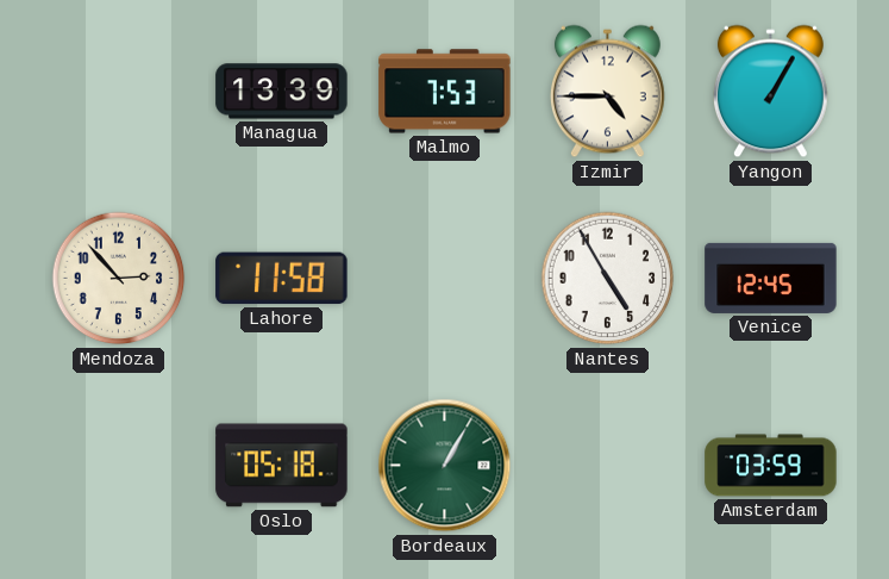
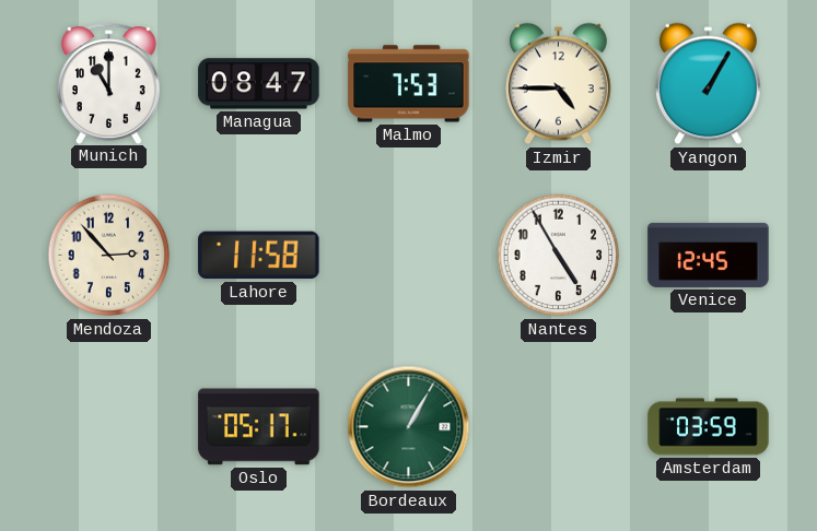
Munich: none -> 11:00 (108, 83)
Managua: 13:39 -> 08:47 (259, 84)
Oslo: 05:18 -> 05:17 (259, 427)
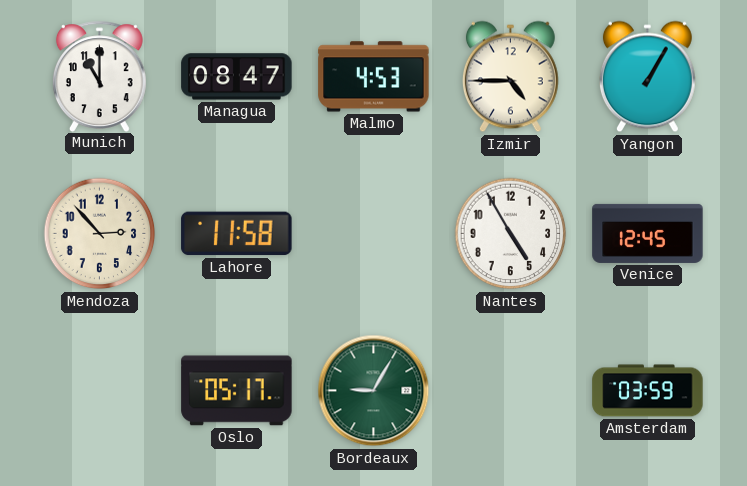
Malmo: 7:53 -> 4:53 (374, 77)
Bordeaux: 1:05 -> 9:05 (374, 391)
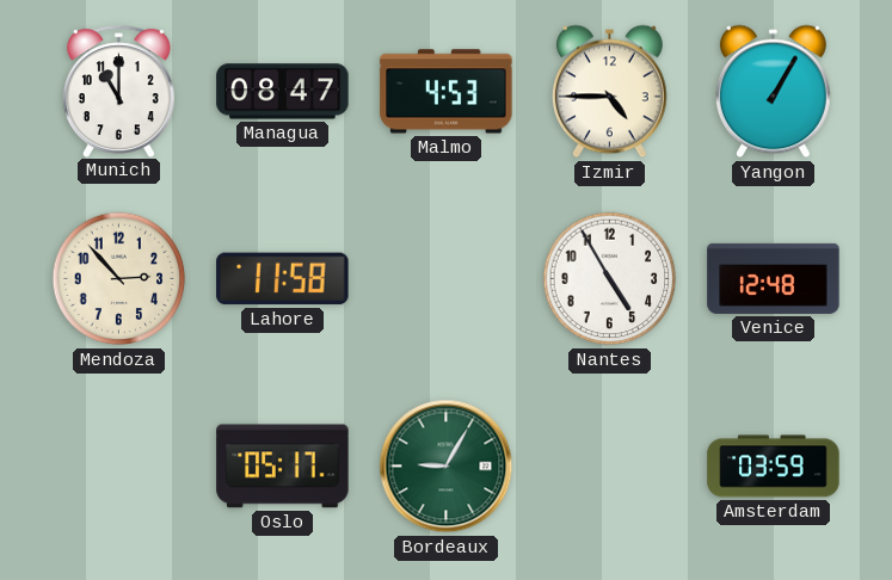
Venice: 12:45 -> 12:48 (774, 278)
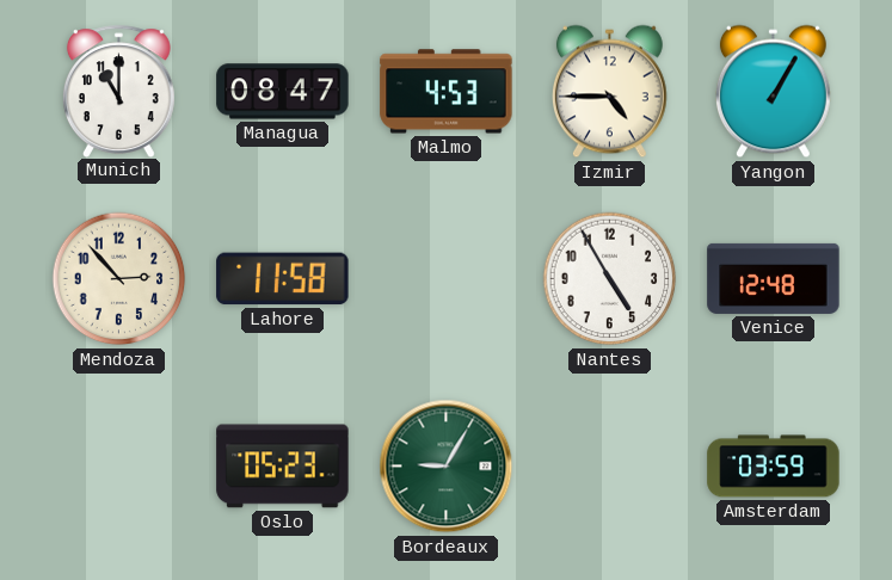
Oslo: 05:17 -> 05:23 (283, 467)
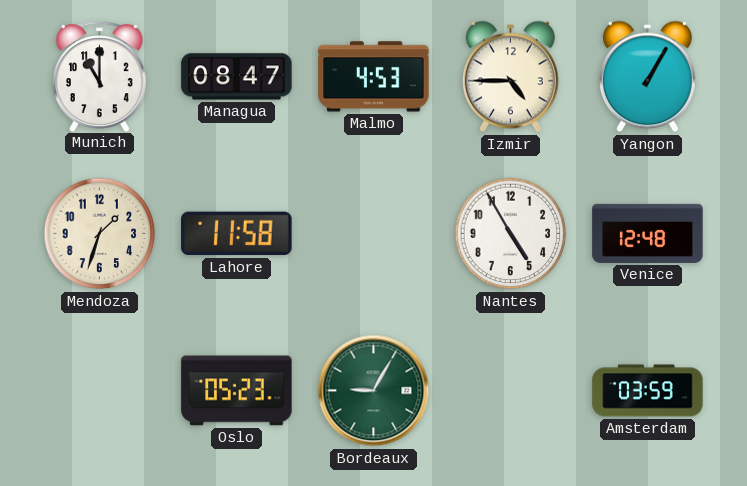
Mendoza: 2:53 -> 1:33 (100, 234)
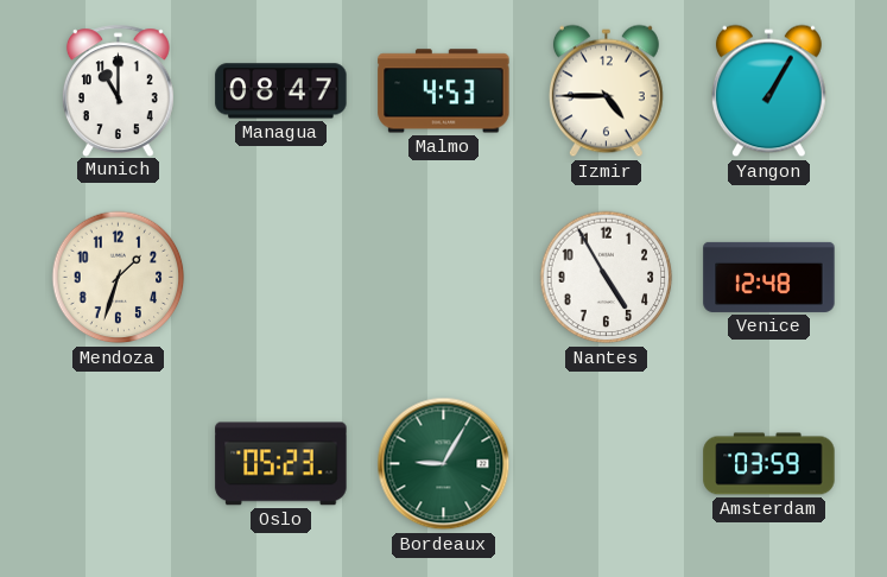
Lahore: 11:58 -> none (237, 234)
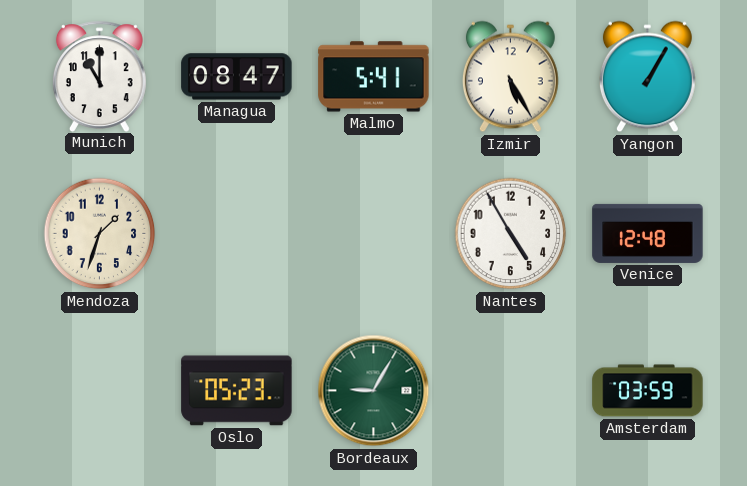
Malmo: 4:53 -> 5:41 (374, 77)
Izmir: 4:45 -> 5:25 (510, 77)
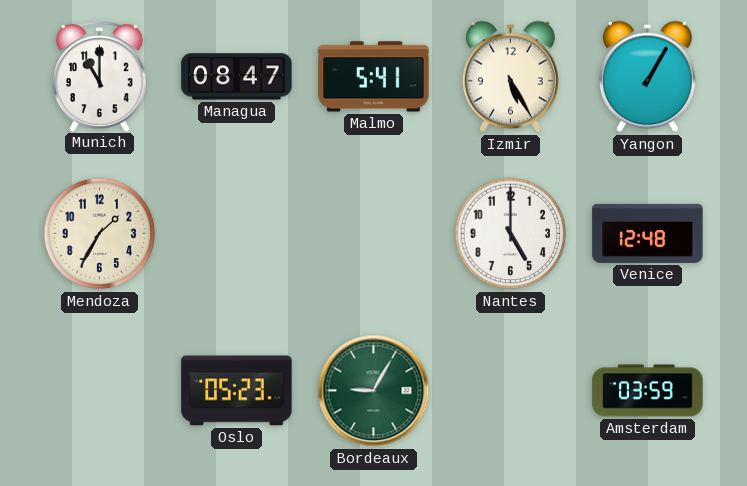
Mendoza: 1:33 -> 1:35 (100, 234)
Nantes: 4:55 -> 5:00 (511, 234)
